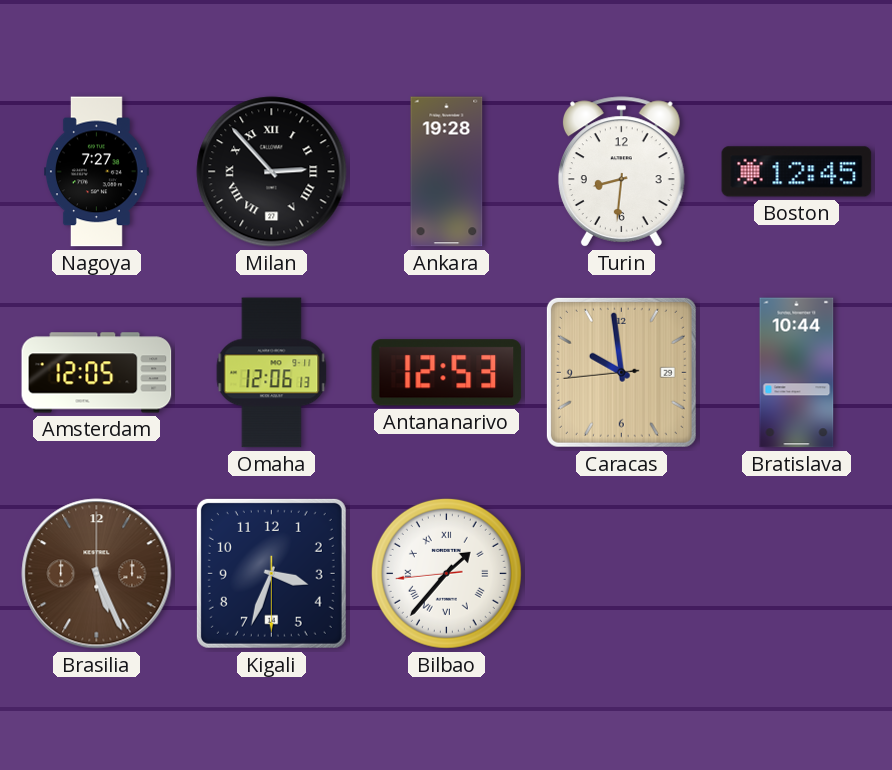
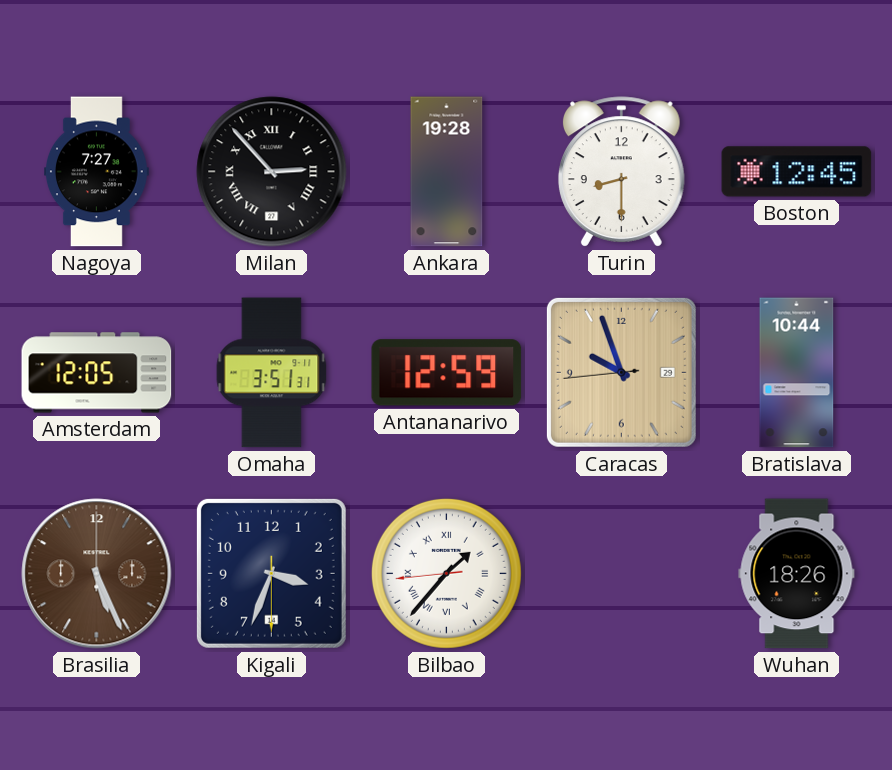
Turin: 8:31 -> 8:30 (621, 172)
Omaha: 12:06 -> 3:51 (272, 373)
Antananarivo: 12:53 -> 12:59 (447, 373)
Caracas: 9:58 -> 9:56 (621, 372)
Wuhan: none -> 18:26 (797, 574)
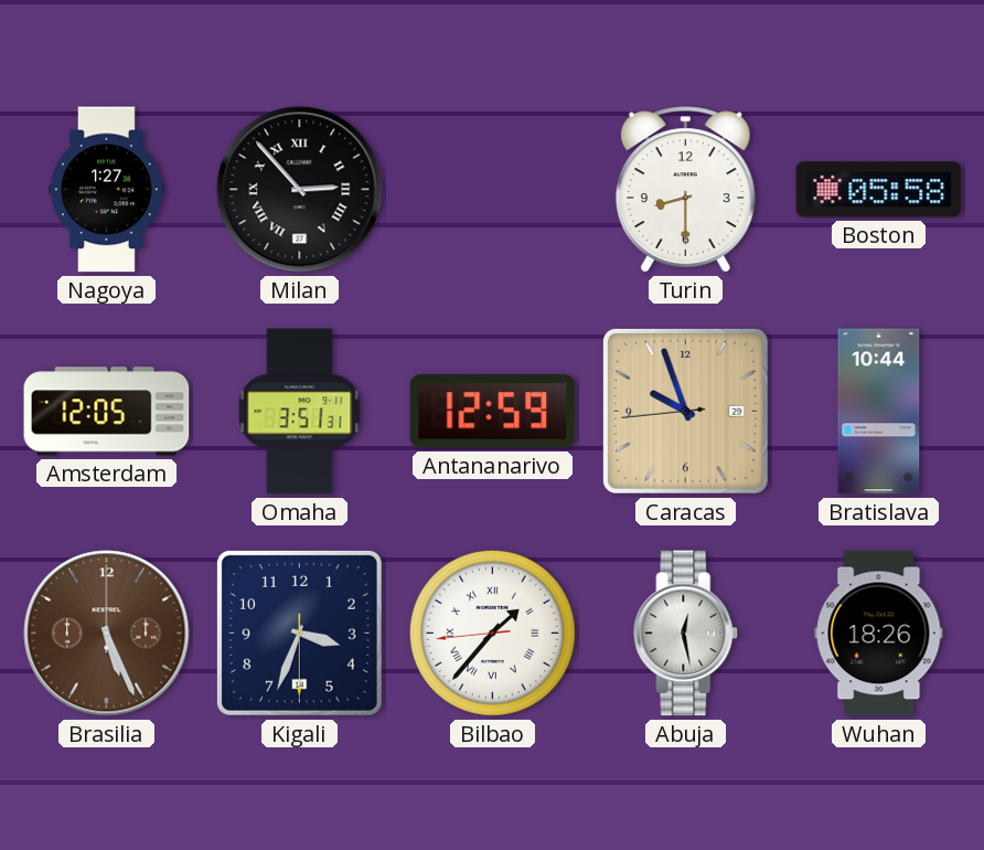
Nagoya: 7:27 -> 1:27 (107, 190)
Ankara: 19:28 -> none (447, 172)
Boston: 12:45 -> 05:58 (879, 190)
Abuja: none -> 12:28 (686, 634)
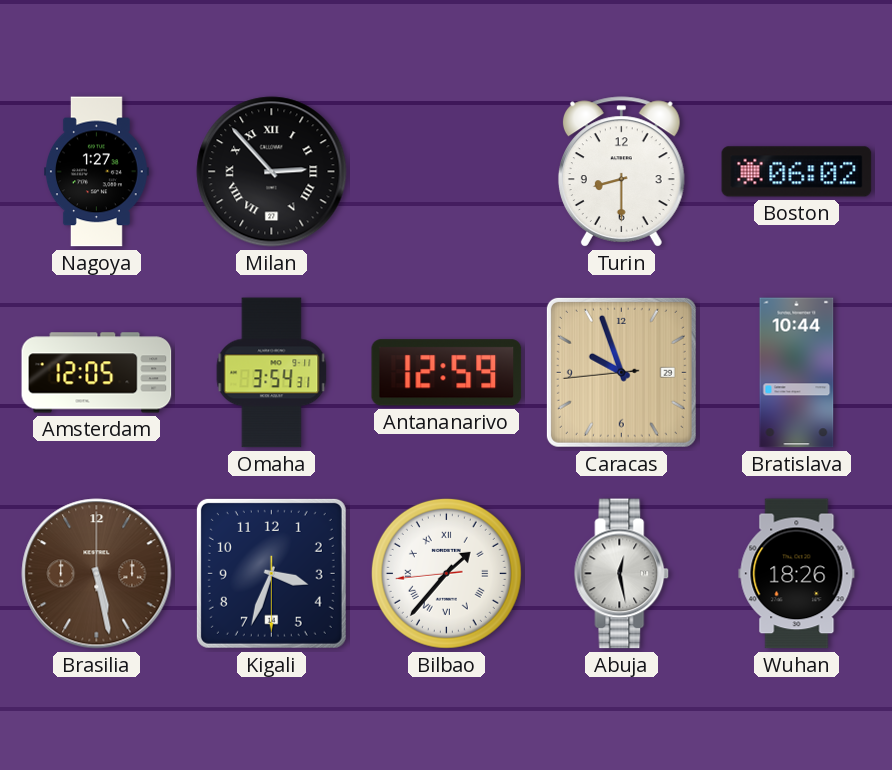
Boston: 05:58 -> 06:02 (797, 172)
Omaha: 3:51 -> 3:54 (272, 373)
Brasilia: 5:26 -> 5:28 (97, 574)
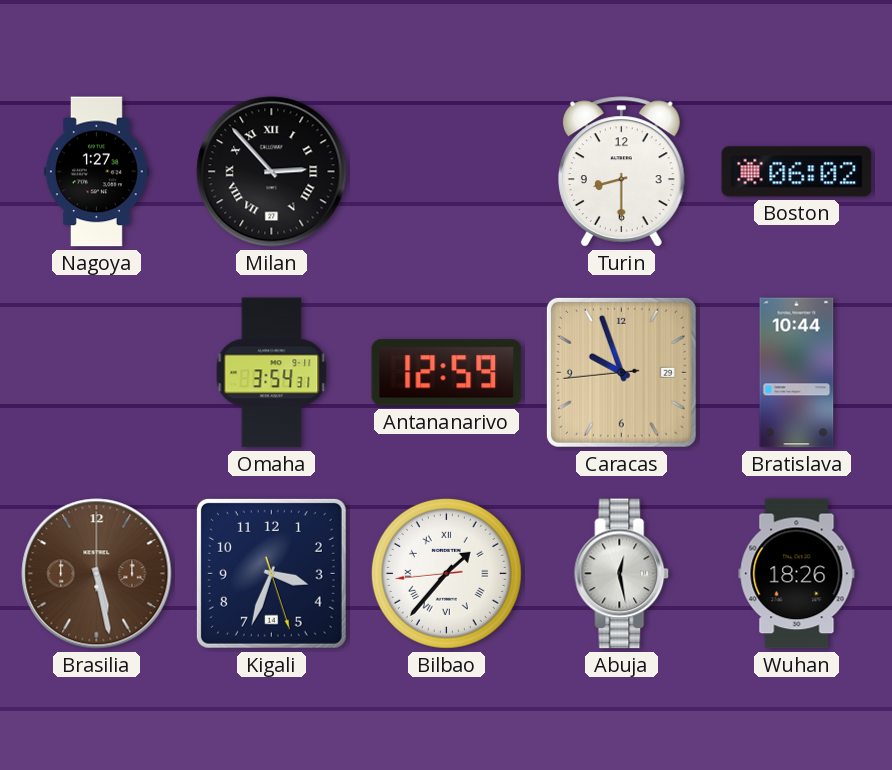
Amsterdam: 12:05 -> none (97, 373)
Kigali: 3:33:30 -> 3:33:27 (271, 573)
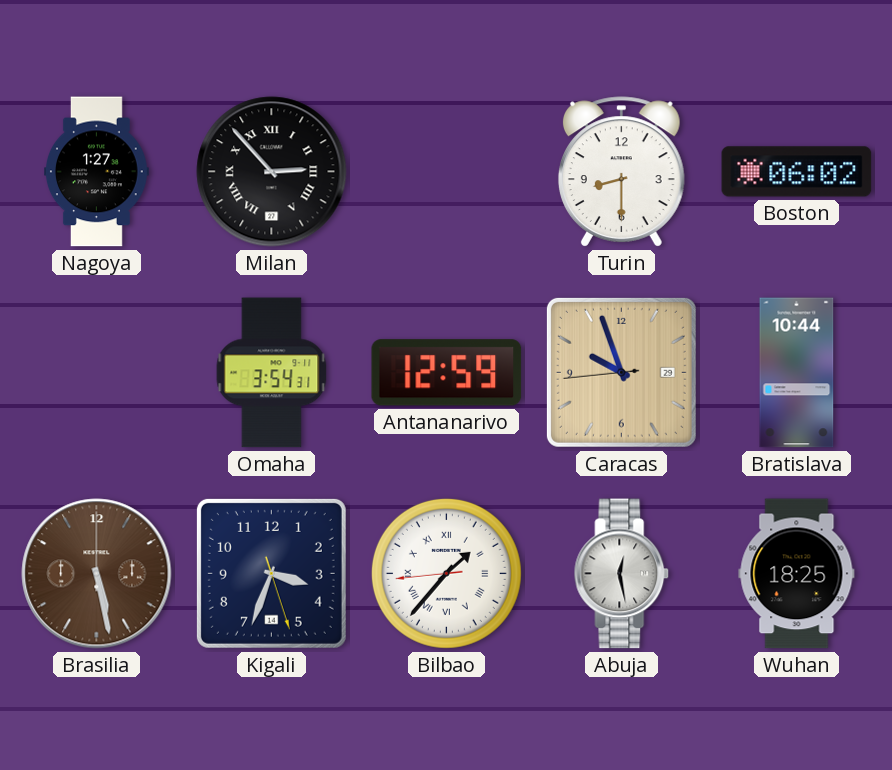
Wuhan: 18:26 -> 18:25 (797, 574)
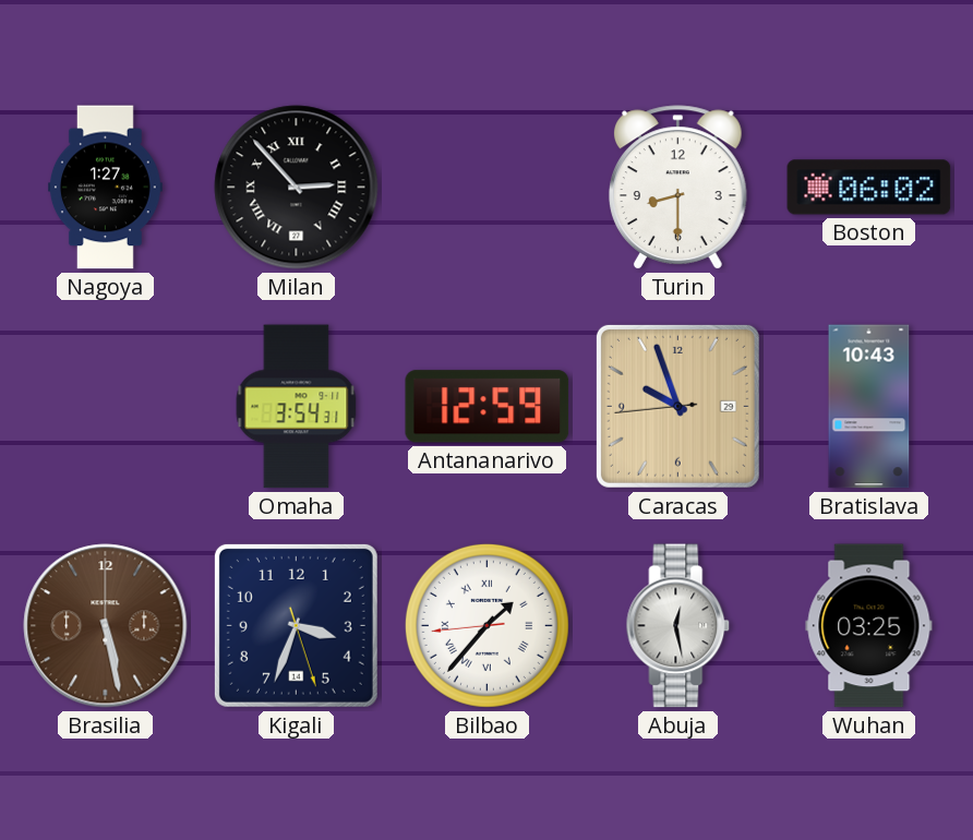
Bratislava: 10:44 -> 10:43 (869, 407)
Wuhan: 18:25 -> 03:25 (869, 626)
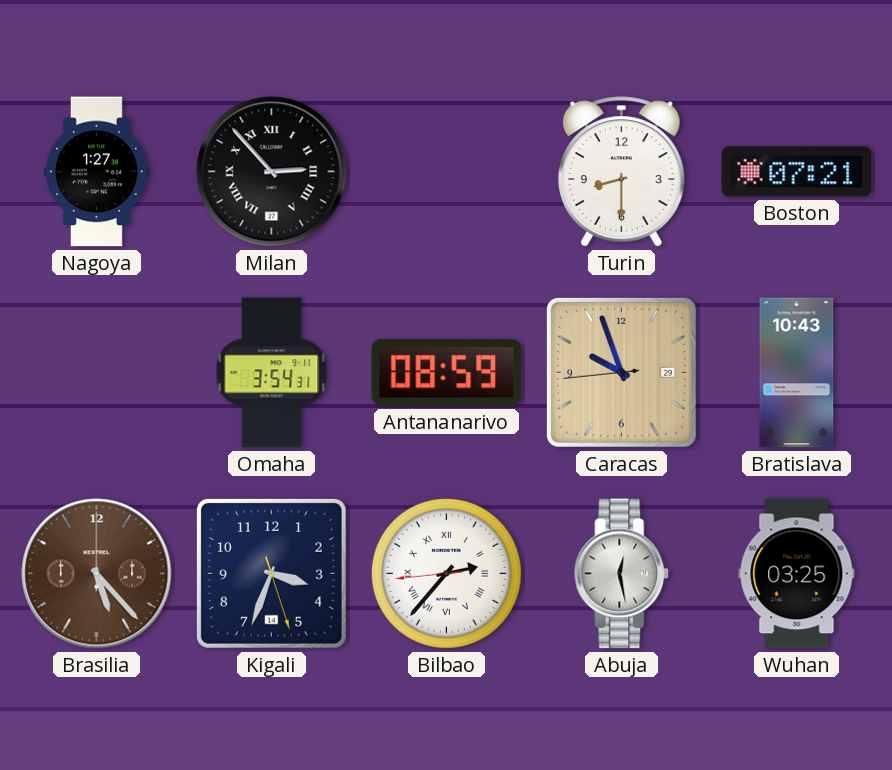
Boston: 06:02 -> 07:21 (797, 172)
Antananarivo: 12:59 -> 08:59 (447, 373)
Brasilia: 5:28 -> 5:23 (97, 574)
Bilbao: 1:36 -> 2:36 (446, 573)
